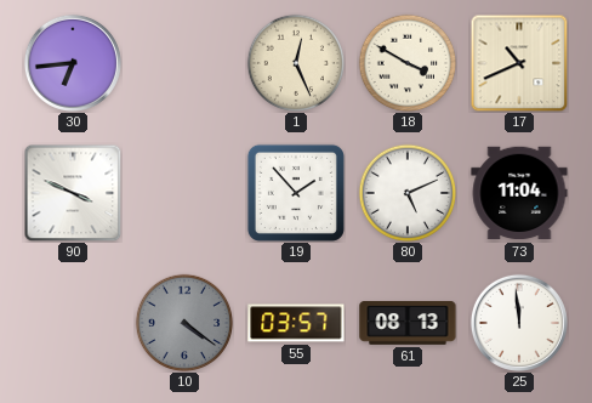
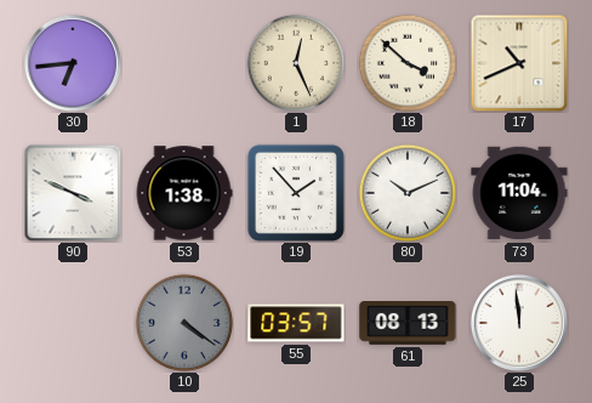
18: 3:50 -> 3:52 (408, 63)
53: none -> 1:38 (184, 193)
80: 5:11 -> 10:11 (408, 193)
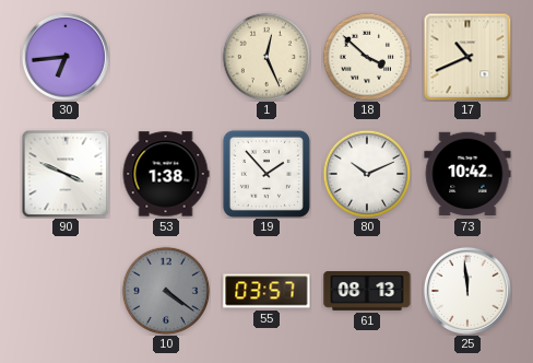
73: 11:04 -> 10:42 (467, 174)
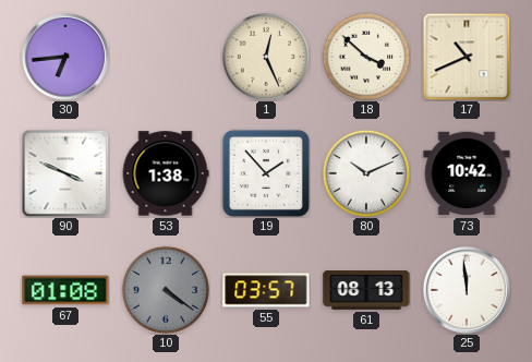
67: none -> 01:08 (65, 290)
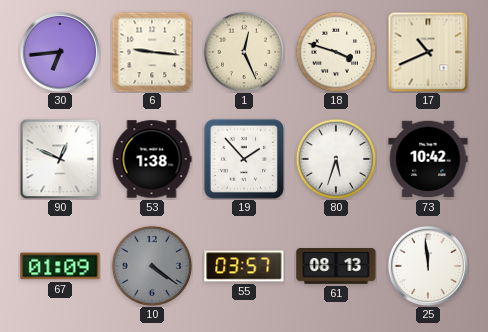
6: none -> 9:16 (152, 52)
18: 3:52 -> 3:48 (336, 52)
90: 3:49 -> 12:49 (60, 159)
80: 10:11 -> 5:33 (336, 159)
67: 01:08 -> 01:09 (60, 266)
